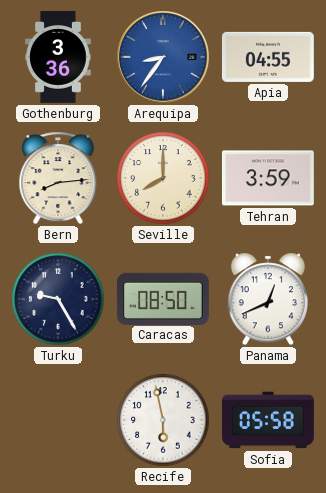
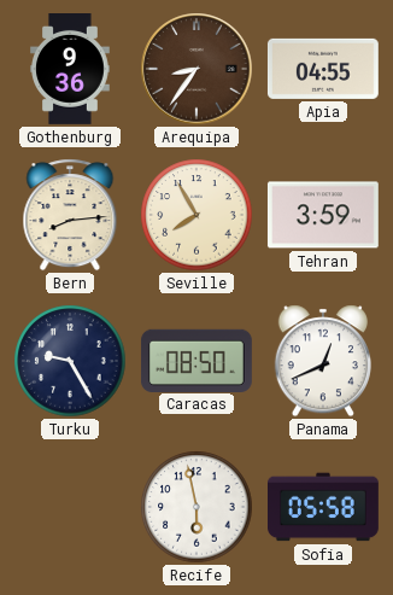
Gothenburg: 3:36 -> 9:36 (70, 70)
Arequipa dial: blue -> brown (196, 69)
Seville: 8:00 -> 7:55 (196, 215)
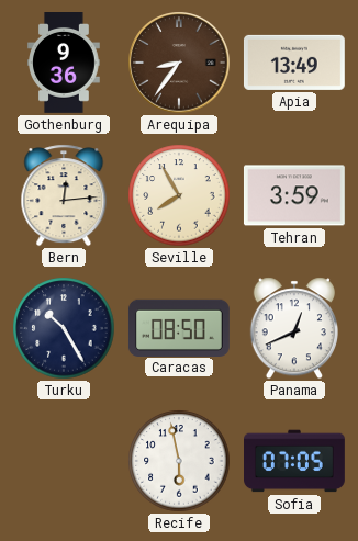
Apia: 04:55 -> 13:49 (294, 63)
Bern: 8:14 -> 12:14 (64, 195)
Turku: 9:25 -> 10:25 (64, 328)
Sofia: 05:58 -> 07:05 (295, 461)
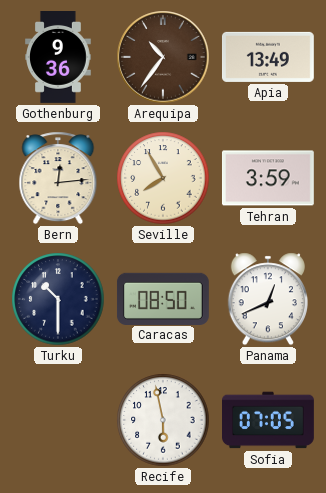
Arequipa: 8:36 -> 10:36 (163, 57)
Turku: 10:25 -> 10:30 (58, 299)
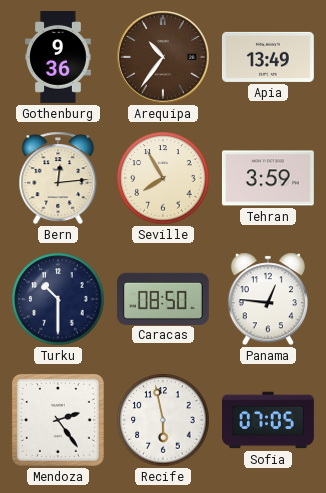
Panama: 12:41 -> 12:46 (268, 299)
Mendoza: none -> 2:24 (58, 420)
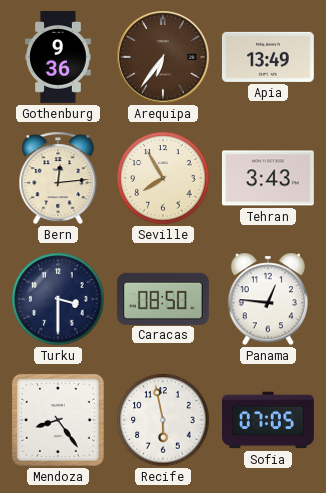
Arequipa: 10:36 -> 6:36 (163, 57)
Tehran: 3:59 -> 3:43 (268, 178)
Turku: 10:30 -> 3:30 (58, 299)
Mendoza: 2:24 -> 8:24 (58, 420)
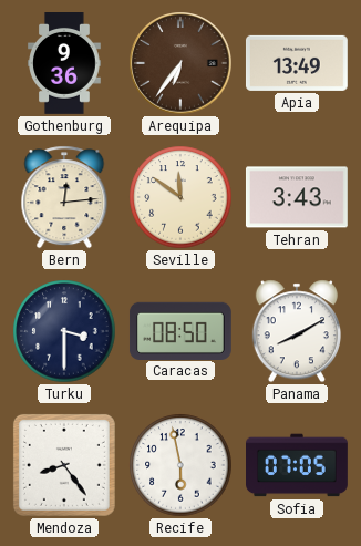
Seville: 7:55 -> 11:51 (180, 197)
Panama: 12:46 -> 8:10 (297, 331)
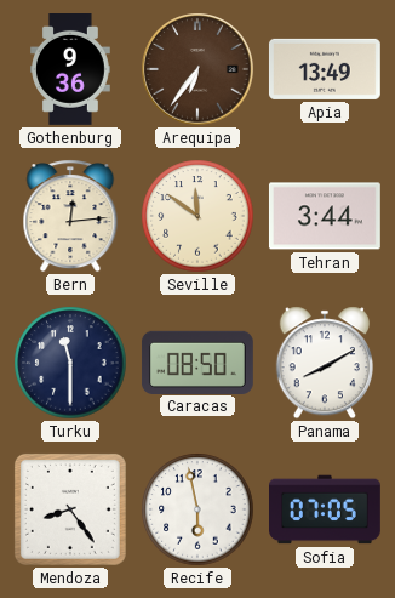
Tehran: 3:43 -> 3:44 (325, 216)
Turku: 3:30 -> 11:30 (70, 363)
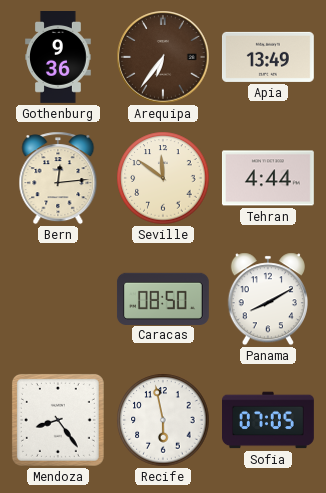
Tehran: 3:44 -> 4:44 (268, 178)
Turku: 11:30 -> none (70, 363)
